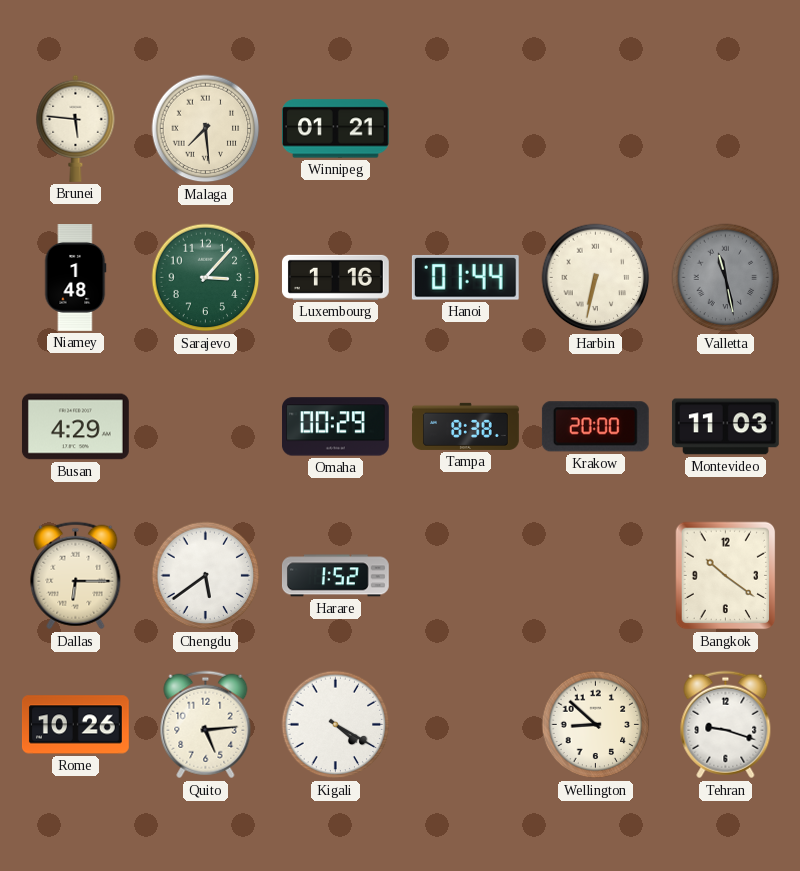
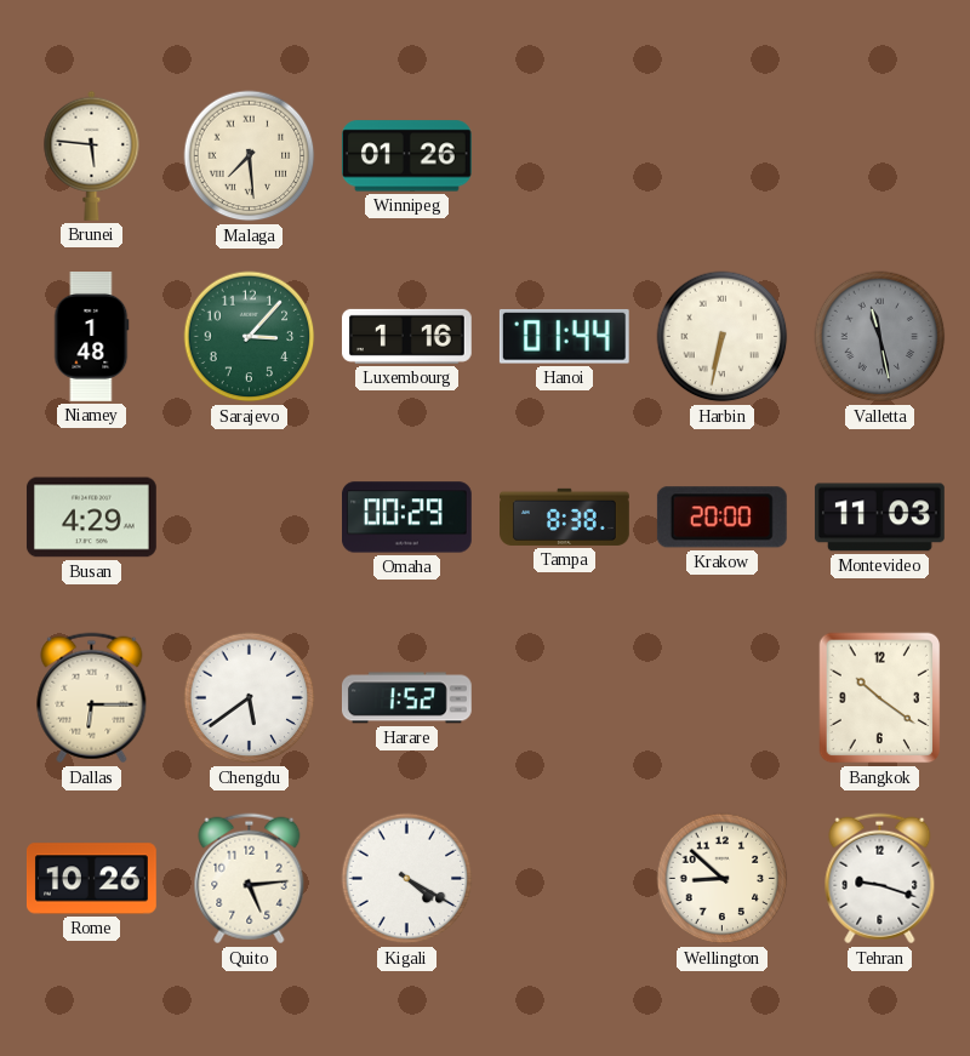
Winnipeg: 01:21 -> 01:26 (406, 156)
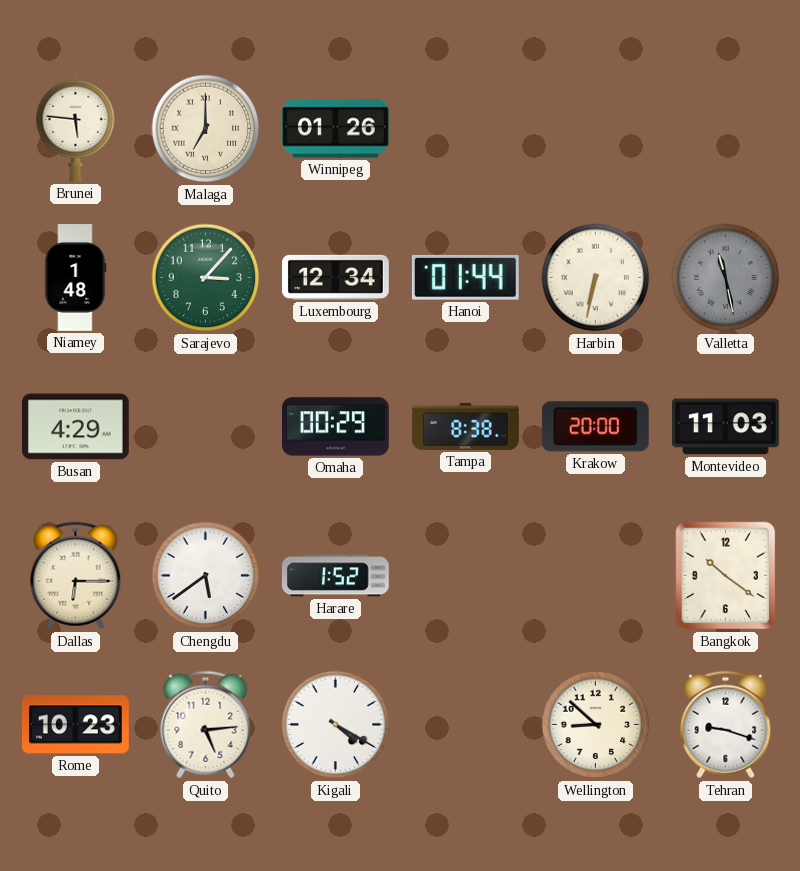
Malaga: 7:29 -> 7:00 (206, 129)
Luxembourg: 1:16 -> 12:34 (335, 277)
Rome: 10:26 -> 10:23 (76, 725)
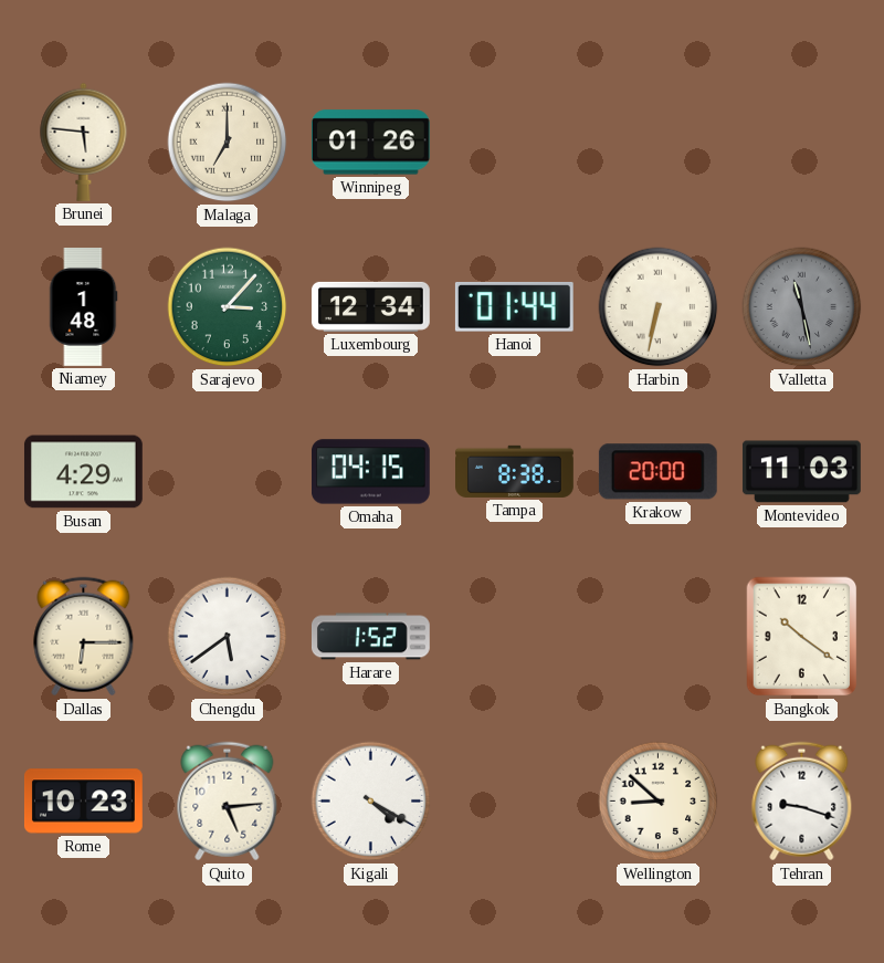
Omaha: 00:29 -> 04:15 (371, 472)
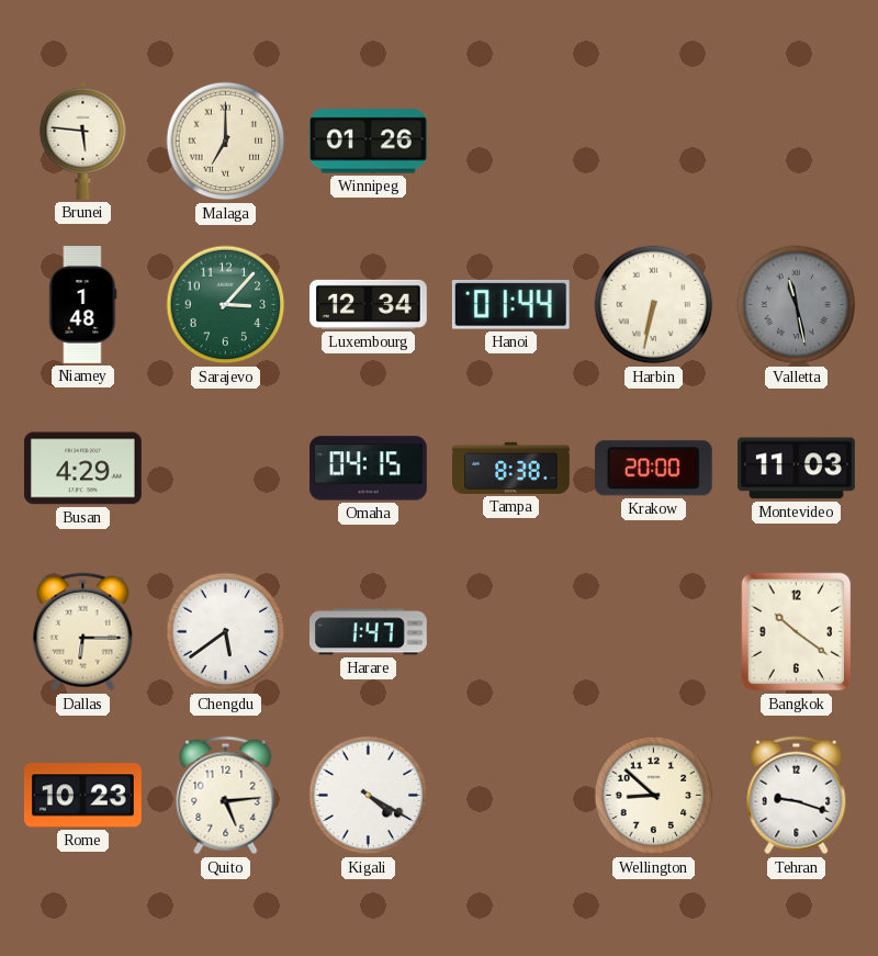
Harare: 1:52 -> 1:47 (368, 632)
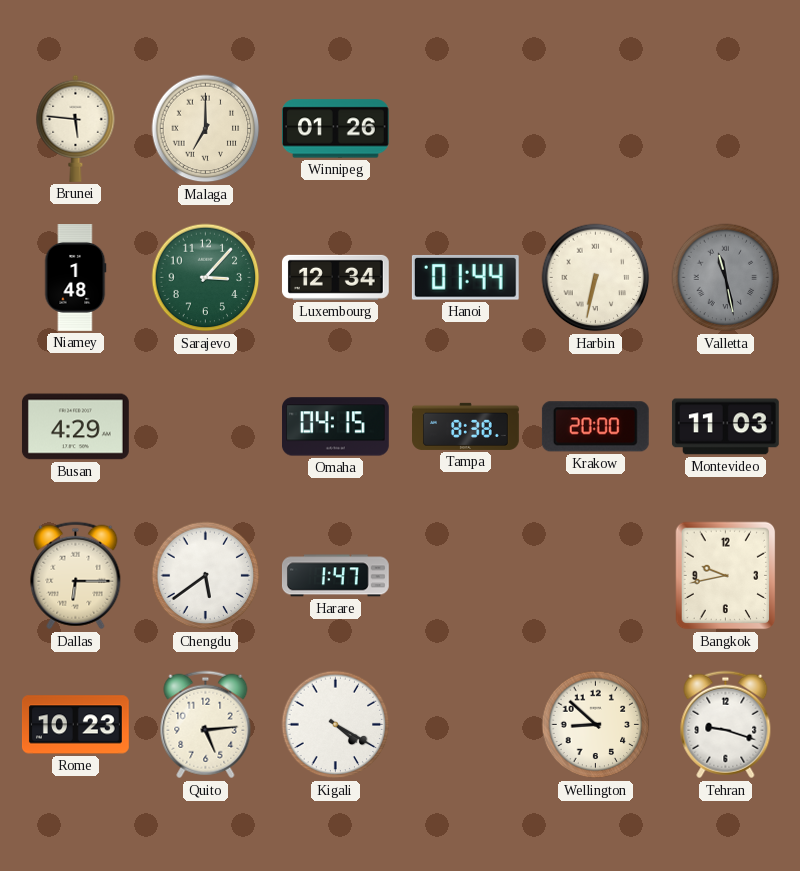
Bangkok: 10:21 -> 9:43 (726, 576)
